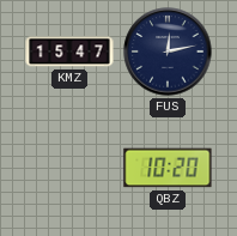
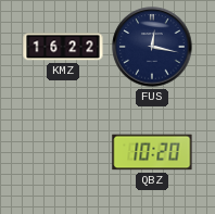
KMZ: 15:47 -> 16:22 (63, 47)
FUS: 12:13 -> 12:17 (152, 47)
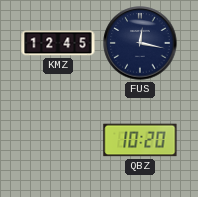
KMZ: 16:22 -> 12:45 (58, 43)
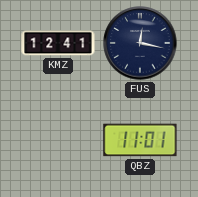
KMZ: 12:45 -> 12:41 (58, 43)
QBZ: 10:20 -> 11:01 (140, 140)
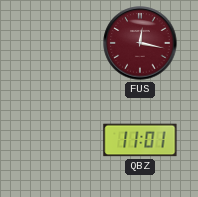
KMZ: 12:41 -> none (58, 43)
FUS dial: navy -> burgundy (140, 43)
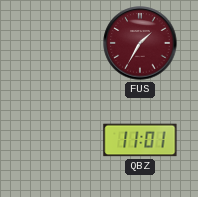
FUS: 12:17 -> 1:35 (140, 43)
